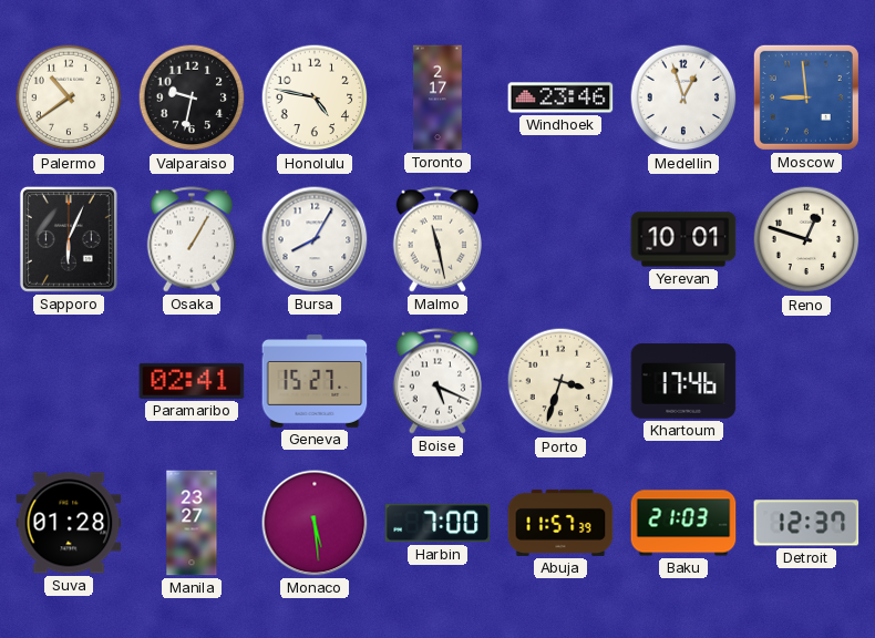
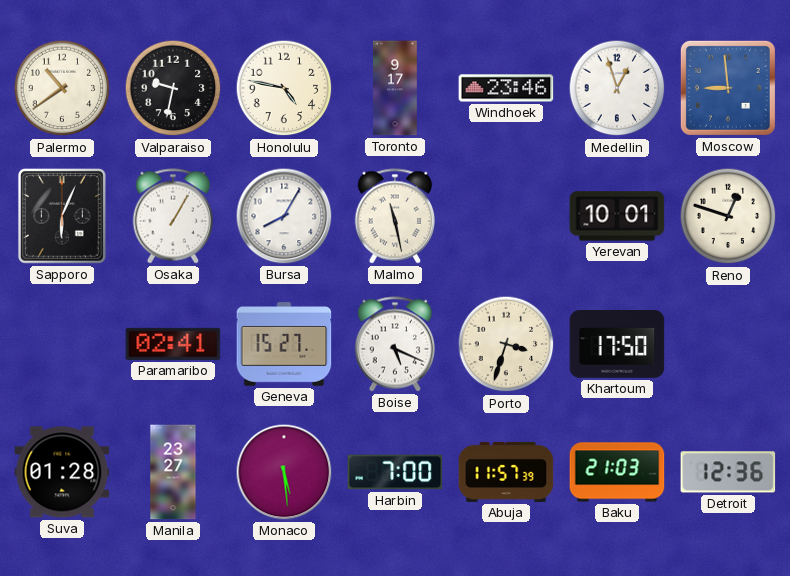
Toronto: 2:17 -> 9:17 (396, 88)
Khartoum: 17:46 -> 17:50 (617, 345)
Detroit: 12:37 -> 12:36 (728, 472)
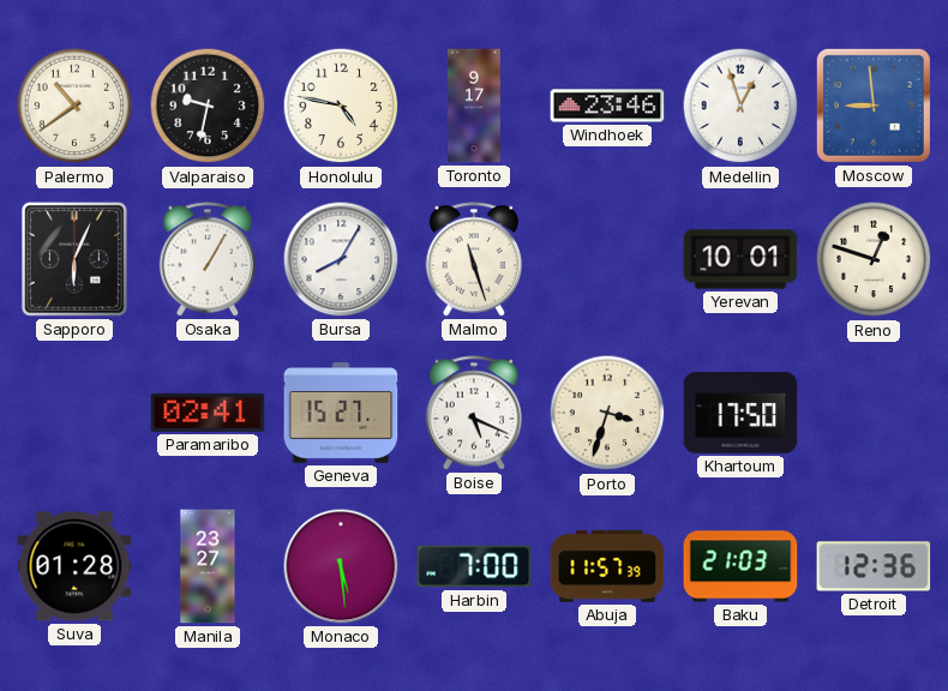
Malmo: 11:28 -> 11:27 (474, 259)
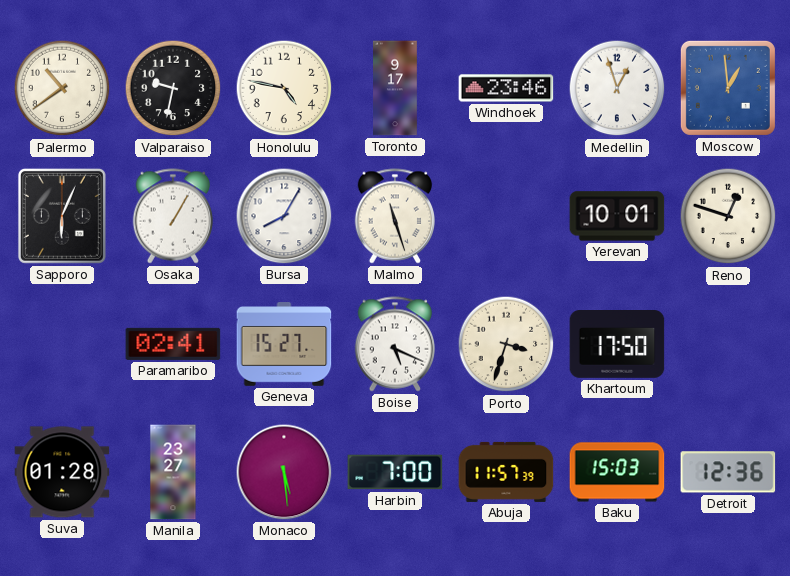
Moscow: 8:59 -> 12:59 (728, 88)
Baku: 21:03 -> 15:03 (617, 472)
